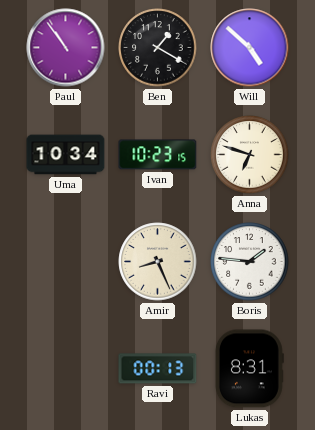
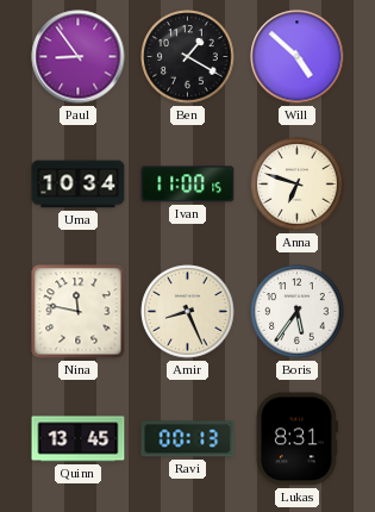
Paul: 10:54 -> 8:54 (79, 57)
Ivan: 10:23 -> 11:00 (188, 185)
Nina: none -> 11:47 (79, 312)
Boris: 1:46 -> 5:36 (298, 312)
Quinn: none -> 13:45 (79, 439)
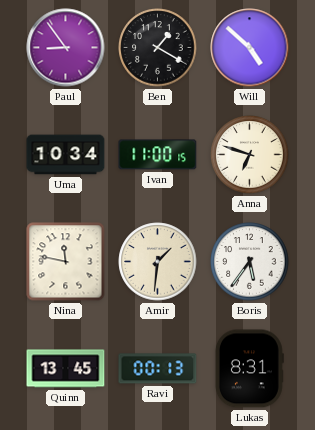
Amir: 8:26 -> 1:31 (158, 262)
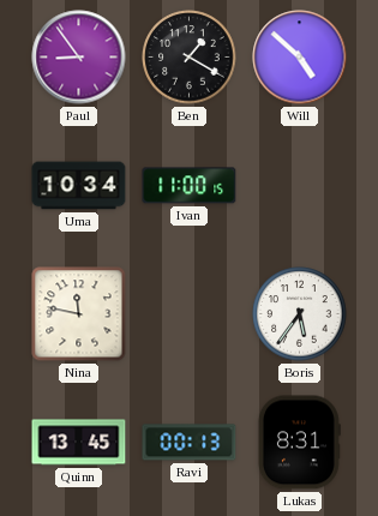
Anna: 6:48 -> none (250, 155)
Amir: 1:31 -> none (158, 262)
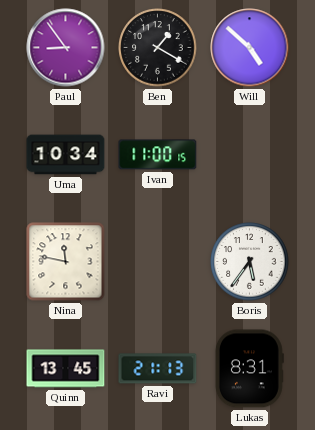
Ravi: 00:13 -> 21:13 (158, 369)
